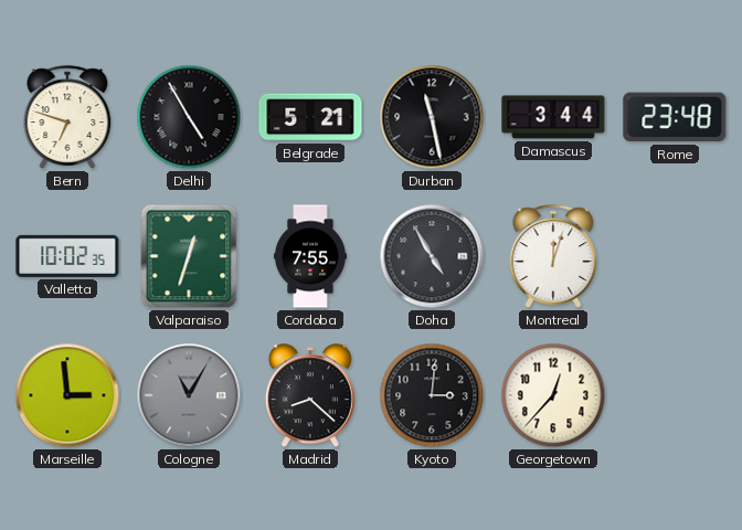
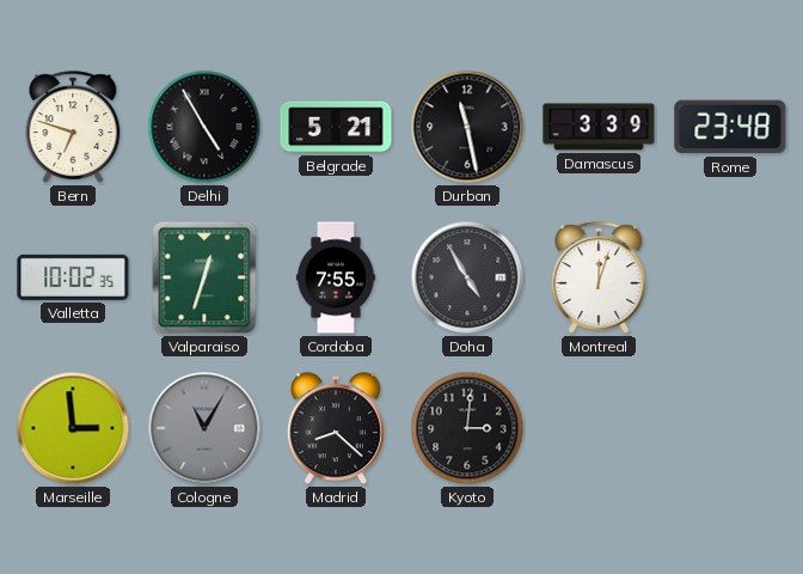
Damascus: 3:44 -> 3:39 (599, 127)
Georgetown: 12:37 -> none (553, 395)
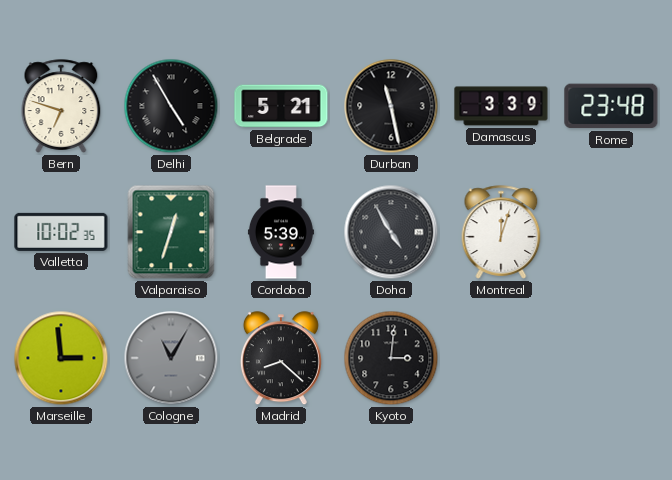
Cordoba: 7:55 -> 5:39 (281, 232)
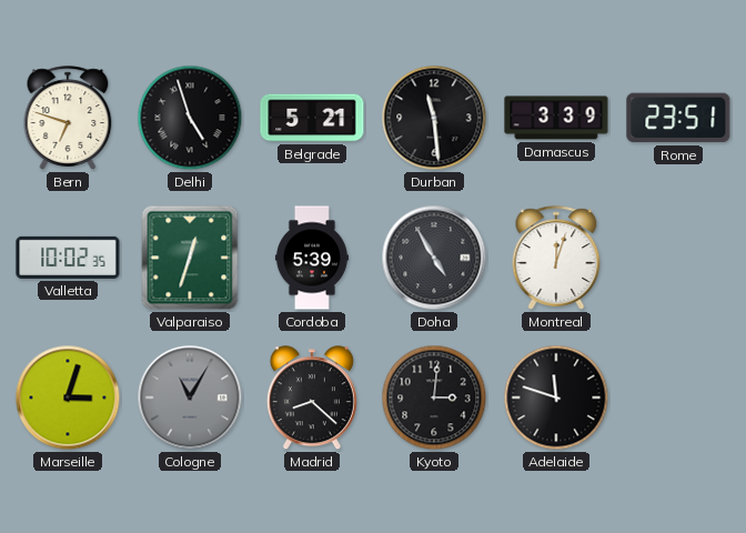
Delhi: 4:55 -> 4:57 (190, 118)
Durban: 11:28 -> 11:29 (434, 118)
Rome: 23:48 -> 23:51 (678, 118)
Marseille: 2:59 -> 3:03 (68, 398)
Adelaide: none -> 11:48 (556, 398)
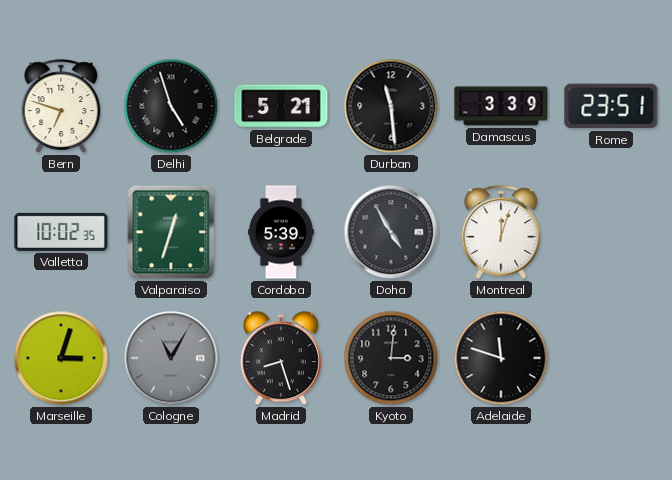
Madrid: 8:22 -> 8:27 (281, 359)
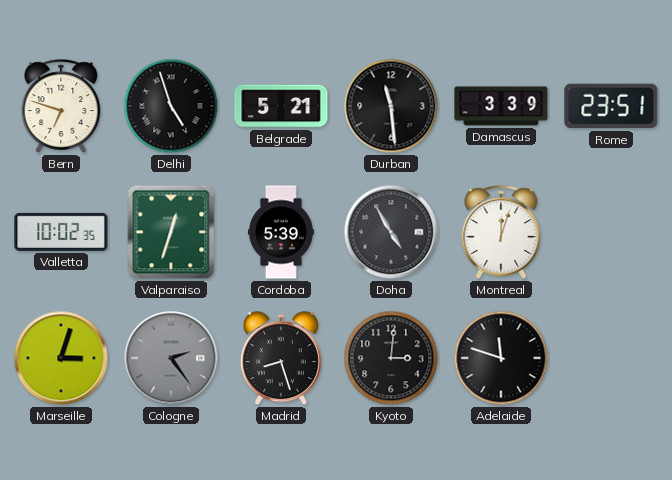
Cologne: 11:05 -> 2:24 (171, 358)
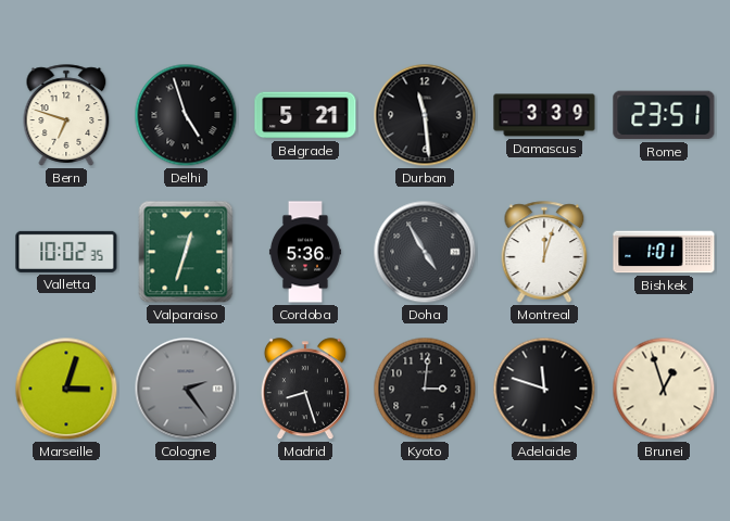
Cordoba: 5:39 -> 5:36 (305, 252)
Bishkek: none -> 1:01 (664, 252)
Brunei: none -> 12:57 (664, 389)
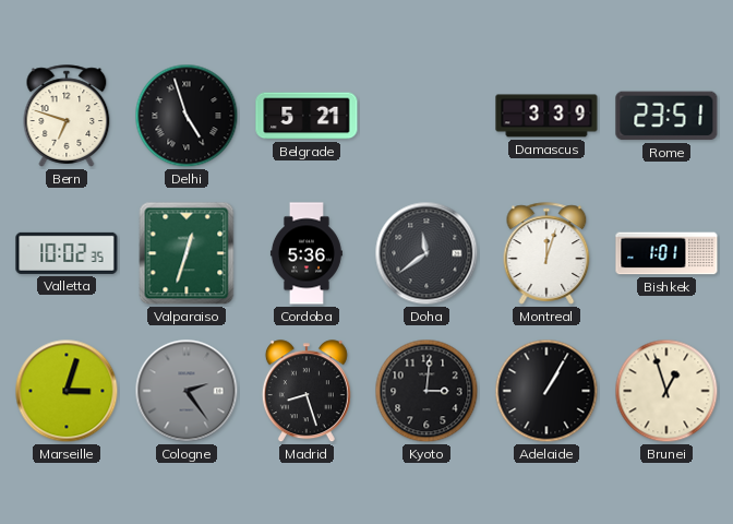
Durban: 11:29 -> none (425, 115)
Doha: 4:55 -> 11:39 (426, 253)
Adelaide: 11:48 -> 1:05 (546, 391)
